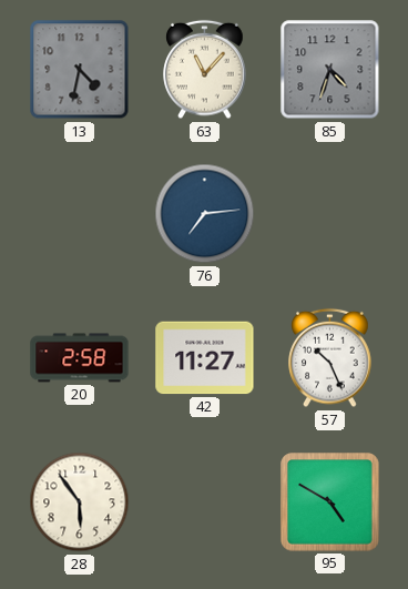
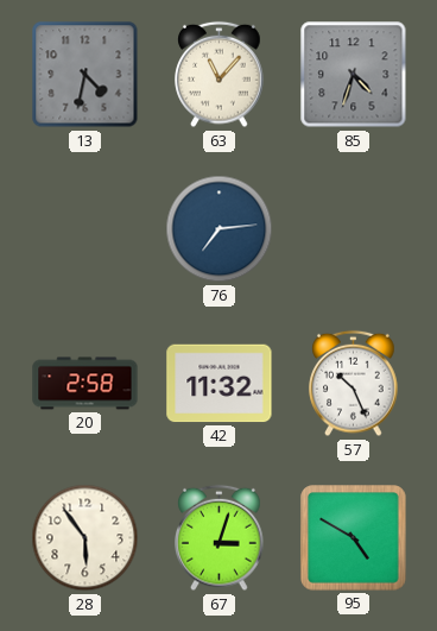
42: 11:27 -> 11:32 (220, 384)
67: none -> 3:03 (220, 538)
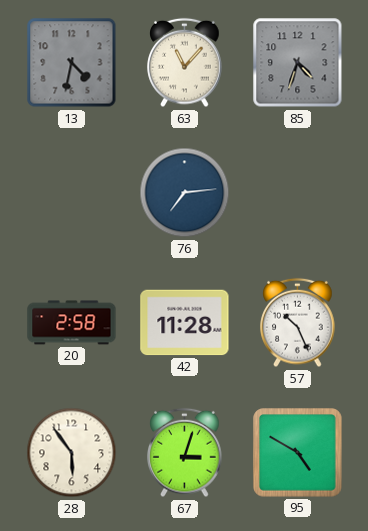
42: 11:32 -> 11:28 (185, 323)
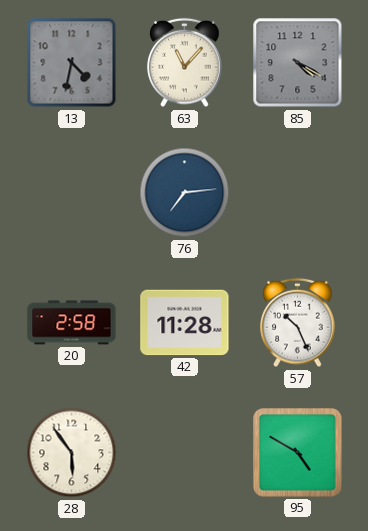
85: 4:33 -> 4:20 (298, 63)
67: 3:03 -> none (185, 453)
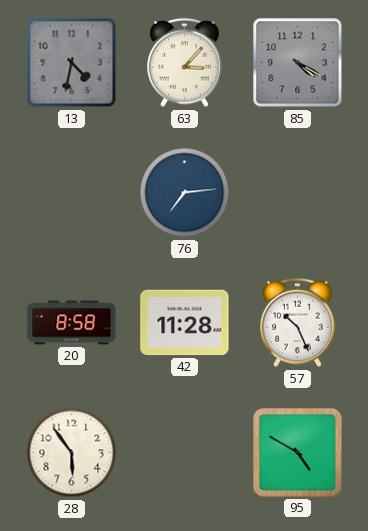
63: 11:07 -> 3:07 (185, 63)
20: 2:58 -> 8:58 (72, 323)
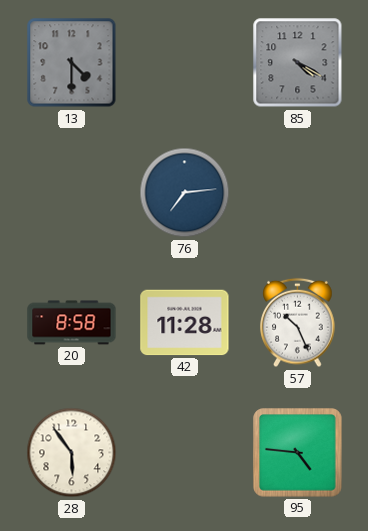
13: 4:32 -> 4:30 (72, 63)
63: 3:07 -> none (185, 63)
95: 4:50 -> 4:46 (298, 453)
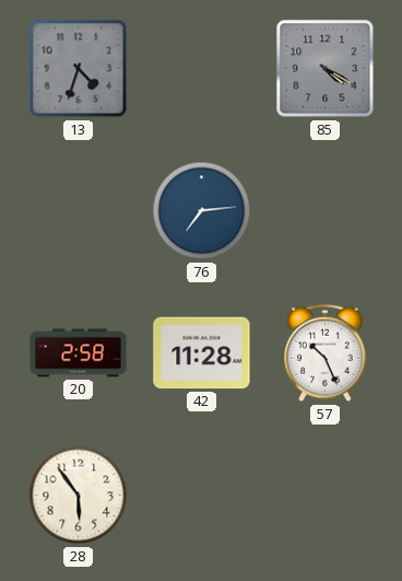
13: 4:30 -> 4:33 (79, 69)
20: 8:58 -> 2:58 (79, 353)
95: 4:46 -> none (298, 453)
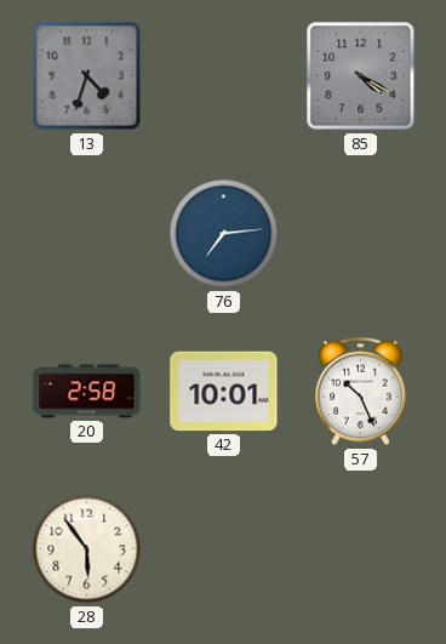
42: 11:28 -> 10:01 (224, 392)
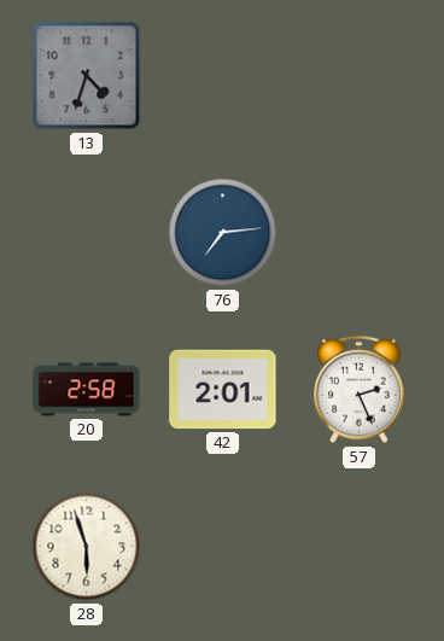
85: 4:20 -> none (361, 76)
42: 10:01 -> 2:01 (223, 390)
57: 10:26 -> 2:26 (360, 390)
28: 5:54 -> 5:57 (87, 547)
